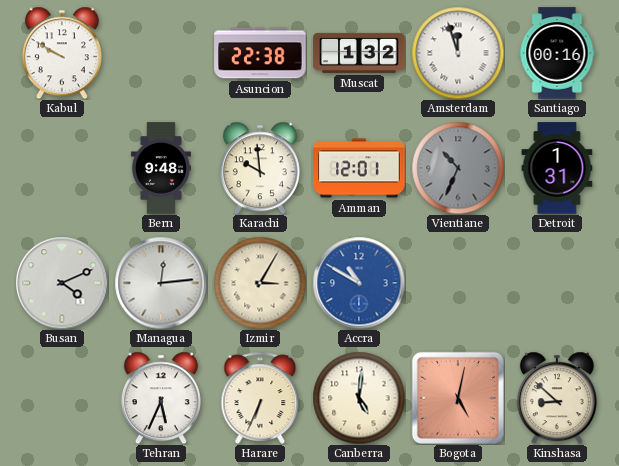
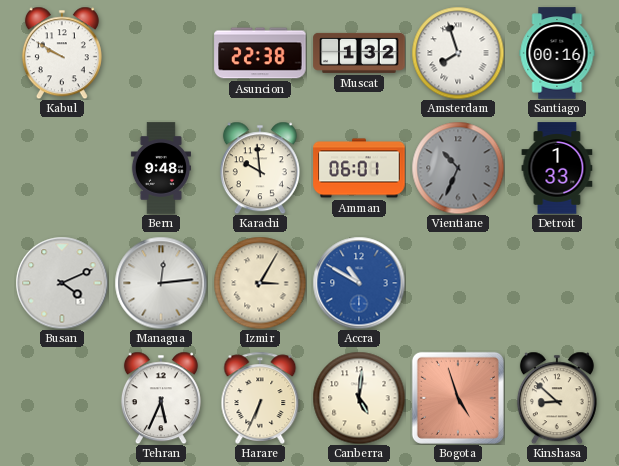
Amsterdam: 11:57 -> 7:57 (458, 53)
Amman: 12:01 -> 06:01 (359, 168)
Detroit: 1:31 -> 1:33 (557, 168)
Bogota: 5:02 -> 4:57 (458, 398)
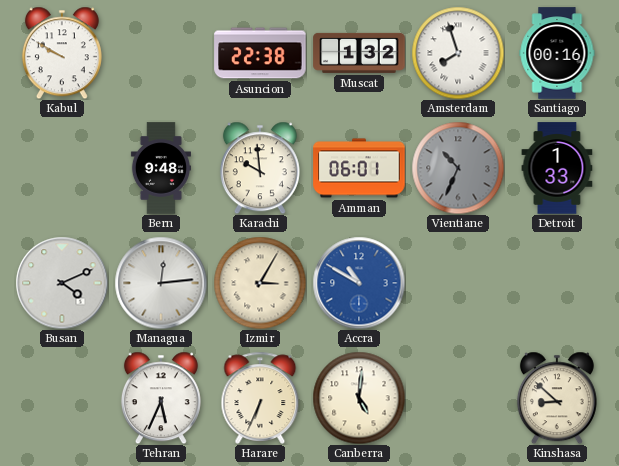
Bogota: 4:57 -> none (458, 398)
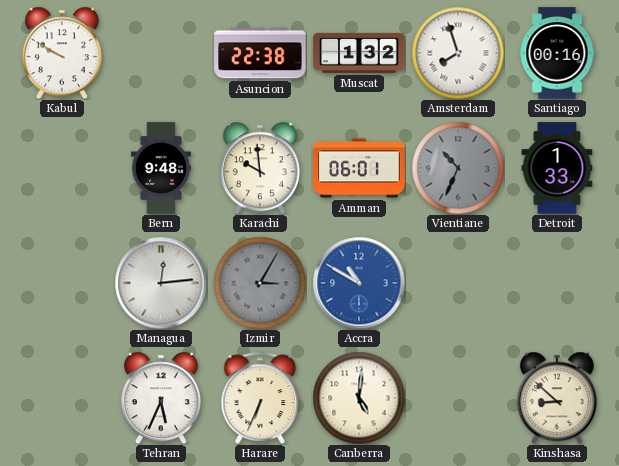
Busan: 4:11 -> none (62, 283)
Izmir dial: cream -> grey (260, 283)
